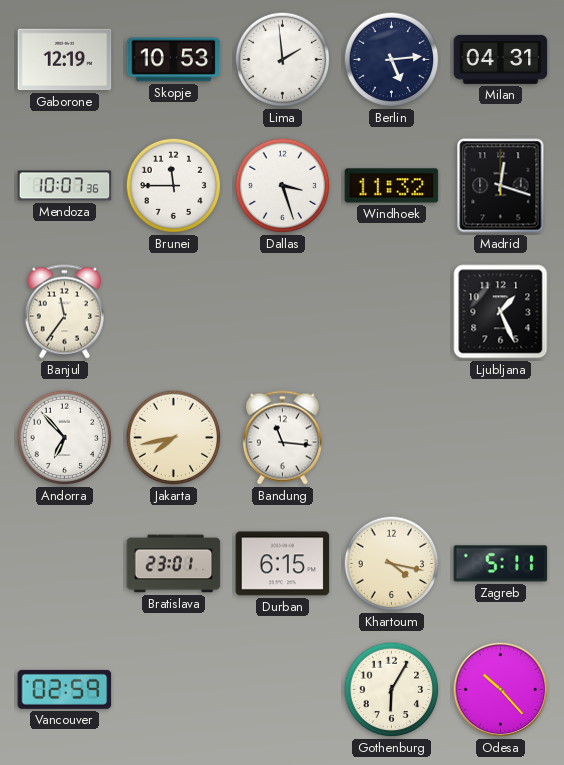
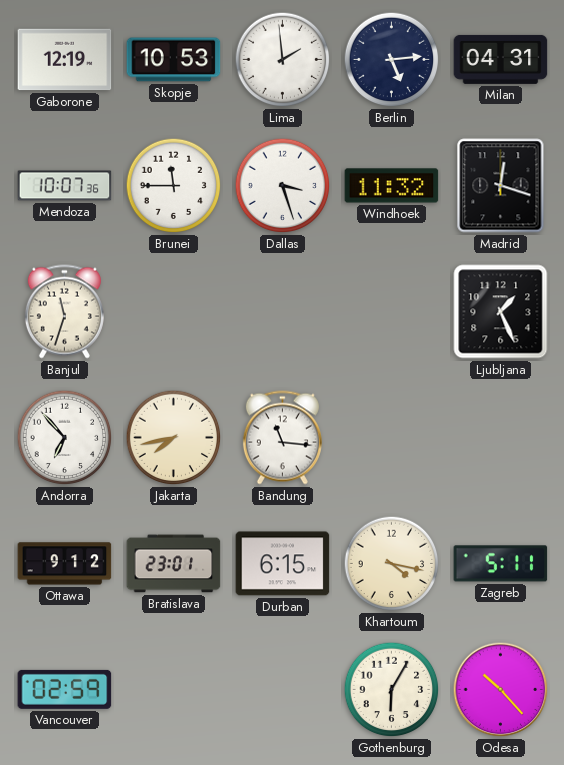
Banjul: 11:36 -> 11:33 (64, 312)
Ottawa: none -> 9:12 (65, 564)
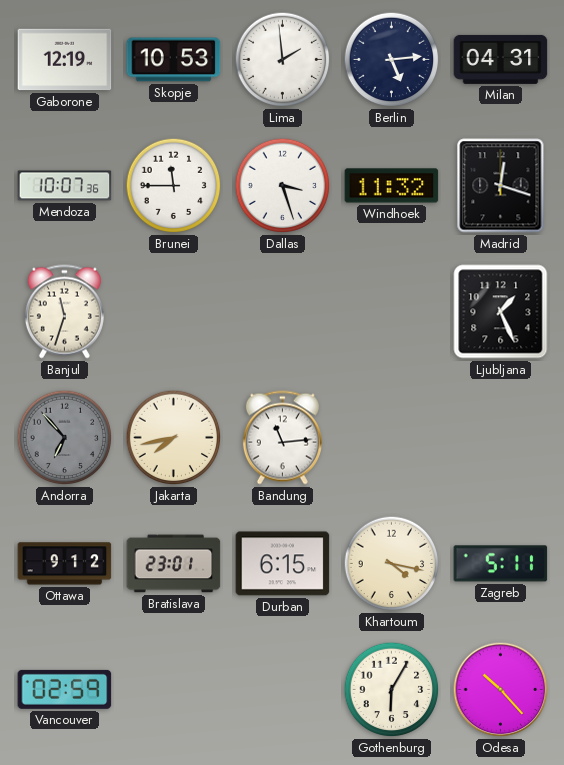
Andorra dial: white -> grey (65, 438)
Bandung: 11:16 -> 11:14 (282, 438)
